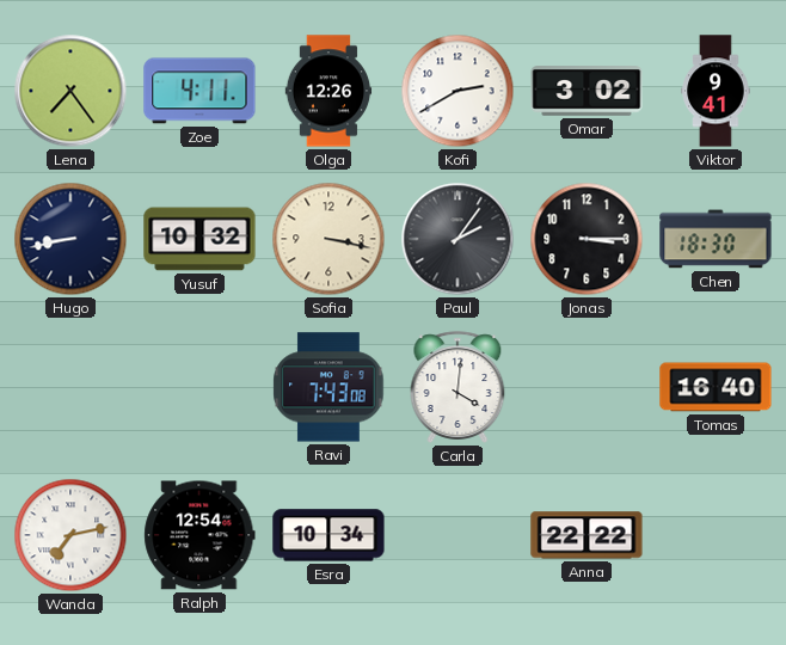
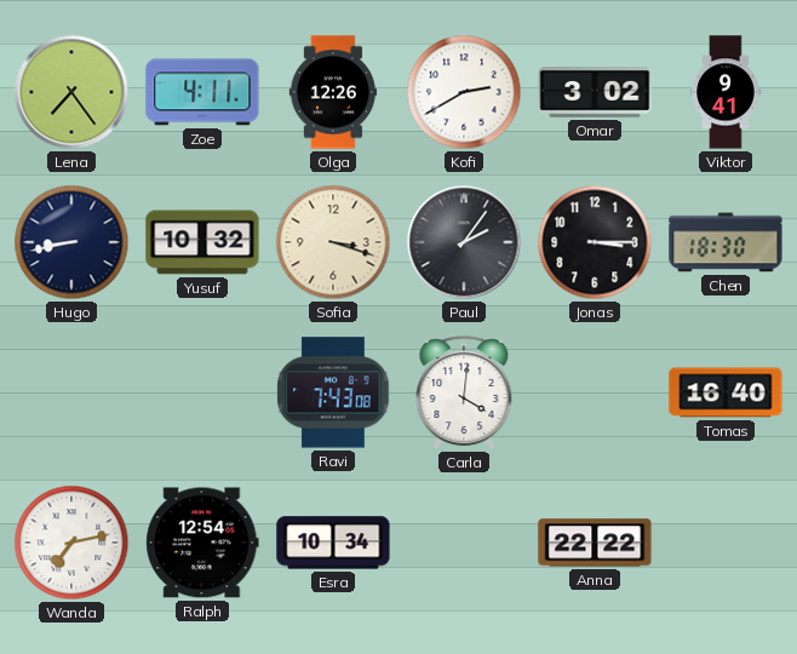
Sofia: 3:17 -> 3:18 (333, 242)
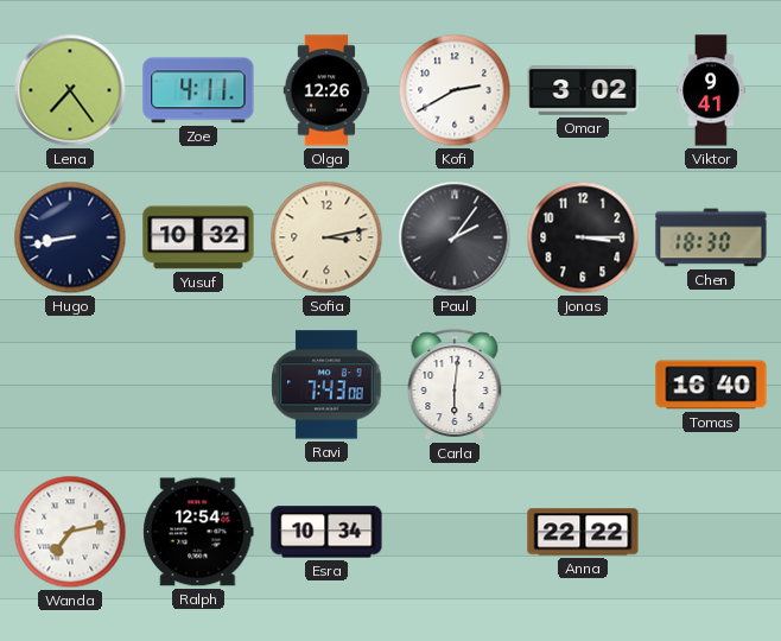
Sofia: 3:18 -> 3:13 (326, 237)
Carla: 4:01 -> 6:01 (455, 385)
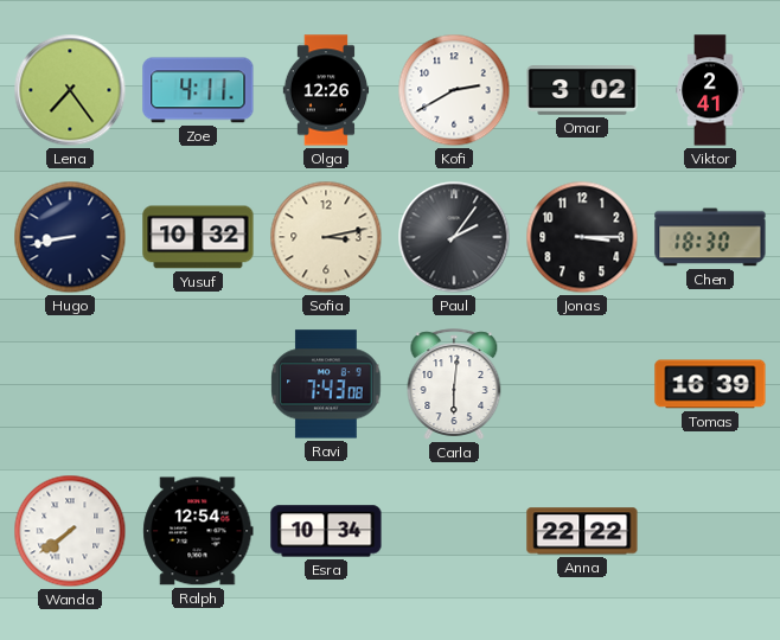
Viktor: 9:41 -> 2:41 (710, 90)
Tomas: 16:40 -> 16:39 (710, 384)
Wanda: 7:13 -> 7:39 (70, 531)
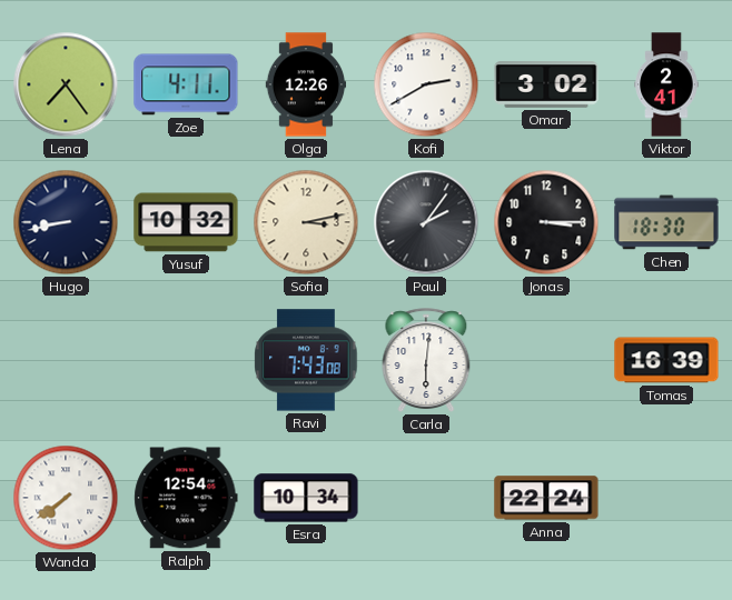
Anna: 22:22 -> 22:24 (546, 498)
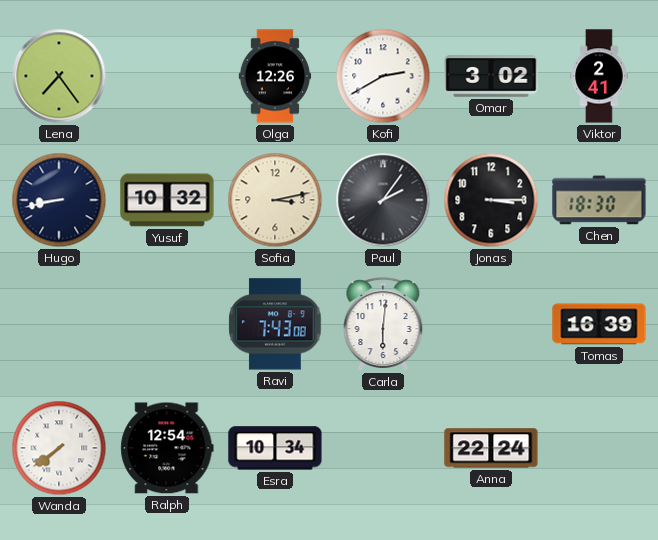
Zoe: 4:11 -> none (186, 84)
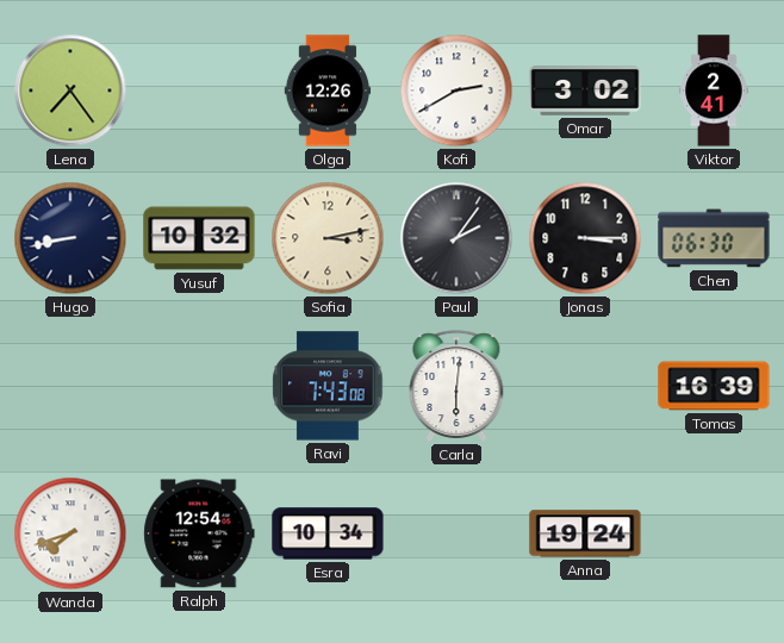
Chen: 18:30 -> 06:30 (714, 238)
Wanda: 7:39 -> 7:42 (70, 533)
Anna: 22:24 -> 19:24 (585, 533)
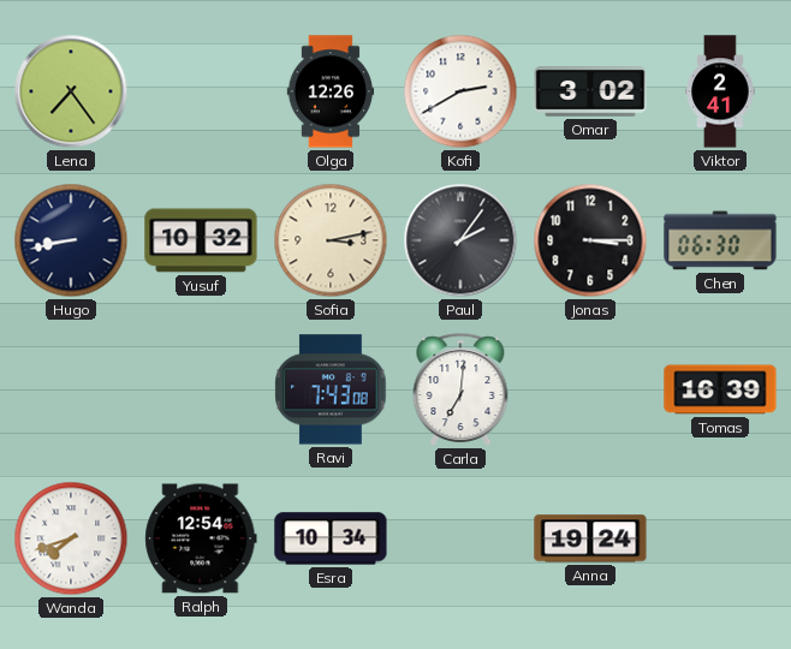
Carla: 6:01 -> 7:01 (460, 389)
